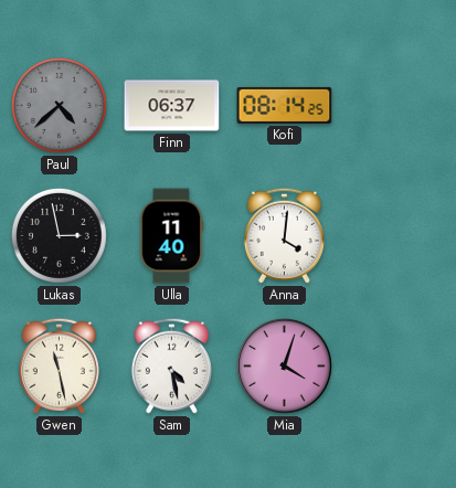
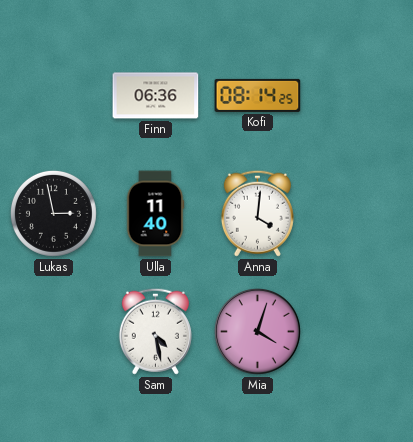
Paul: 4:38 -> none (59, 105)
Finn: 06:37 -> 06:36 (156, 96)
Gwen: 11:28 -> none (59, 365)
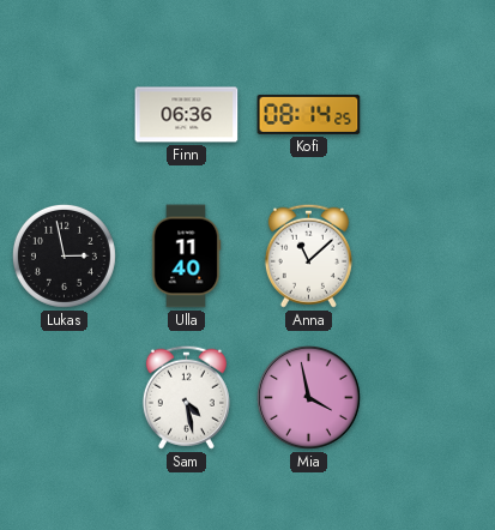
Anna: 4:01 -> 11:08 (308, 255)
Mia: 4:03 -> 3:58 (308, 397)
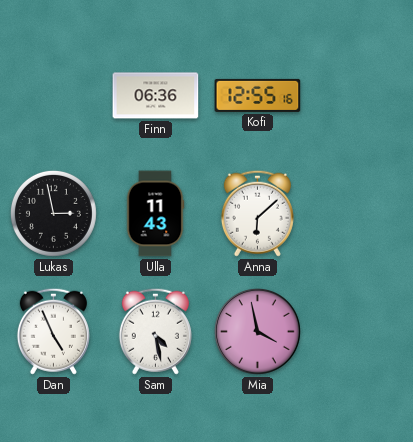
Kofi: 08:14 -> 12:55 (258, 95)
Ulla: 11:40 -> 11:43 (155, 214)
Anna: 11:08 -> 6:08 (257, 213)
Dan: none -> 4:56 (53, 331)
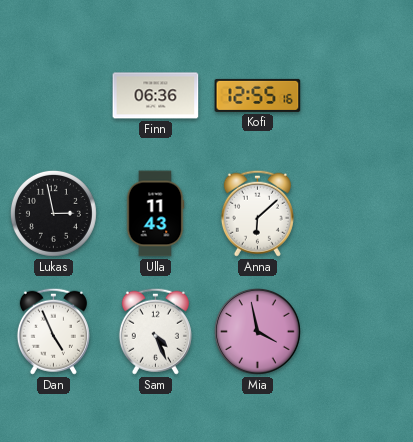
Sam: 4:28 -> 4:26 (155, 331)
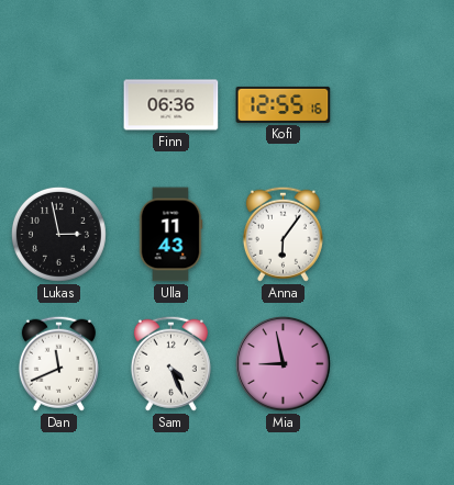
Anna: 6:08 -> 6:06 (283, 234)
Dan: 4:56 -> 11:41 (58, 363)
Mia: 3:58 -> 8:58 (283, 363)
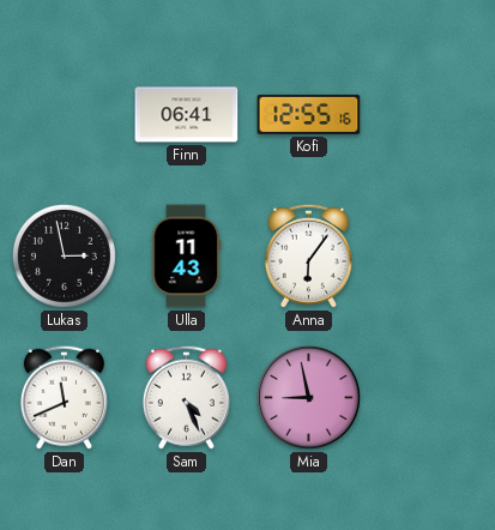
Finn: 06:36 -> 06:41 (187, 115)
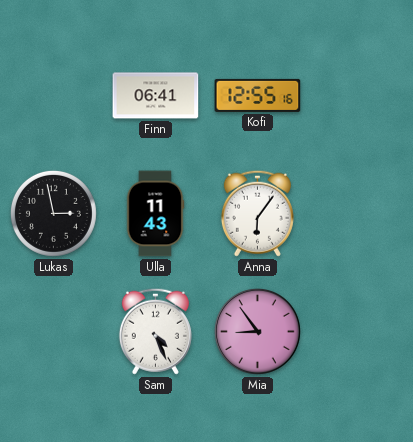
Dan: 11:41 -> none (64, 397)
Mia: 8:58 -> 8:54 (257, 331)
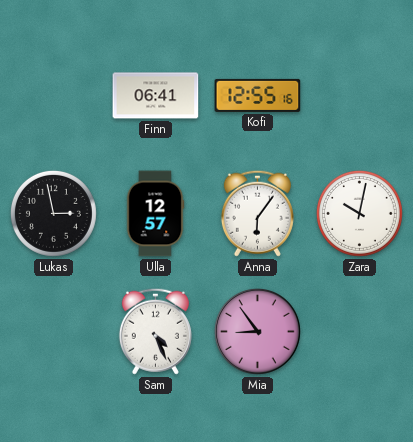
Ulla: 11:43 -> 12:57 (155, 214)
Zara: none -> 10:02 (359, 213)
